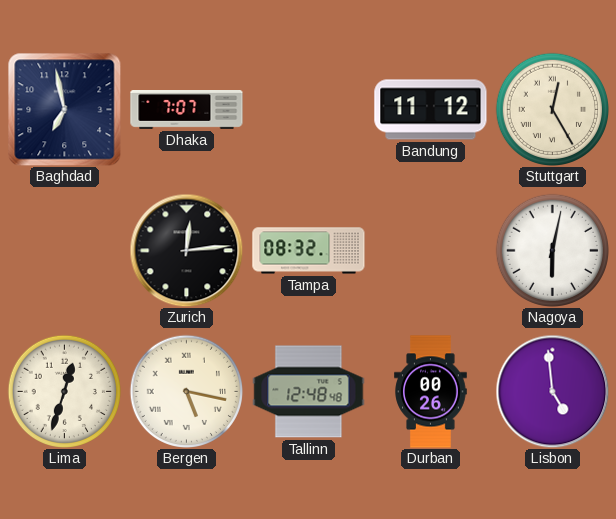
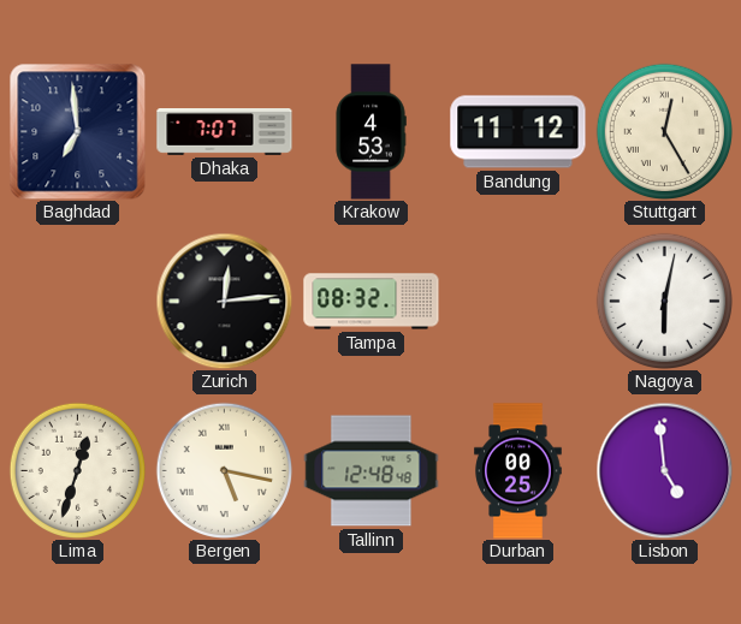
Baghdad: 6:58 -> 6:59 (77, 131)
Krakow: none -> 4:53 (370, 132)
Durban: 00:26 -> 00:25 (518, 471)
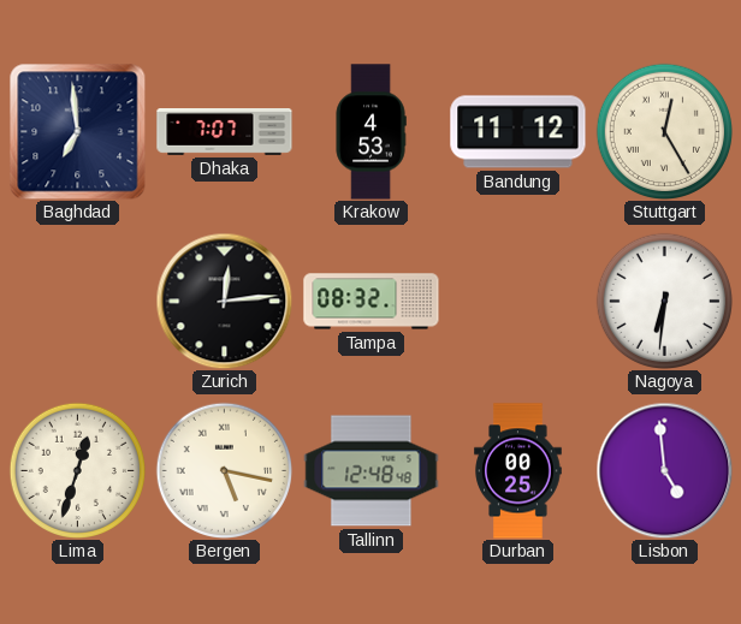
Nagoya: 6:02 -> 6:31 (664, 301)
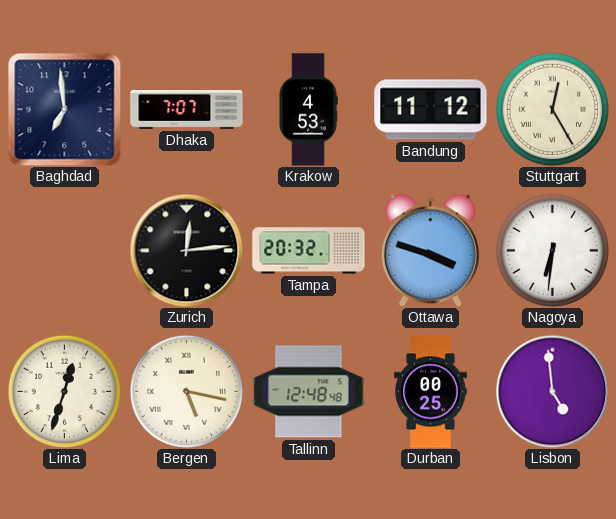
Tampa: 08:32 -> 20:32 (309, 251)
Ottawa: none -> 3:48 (430, 250)
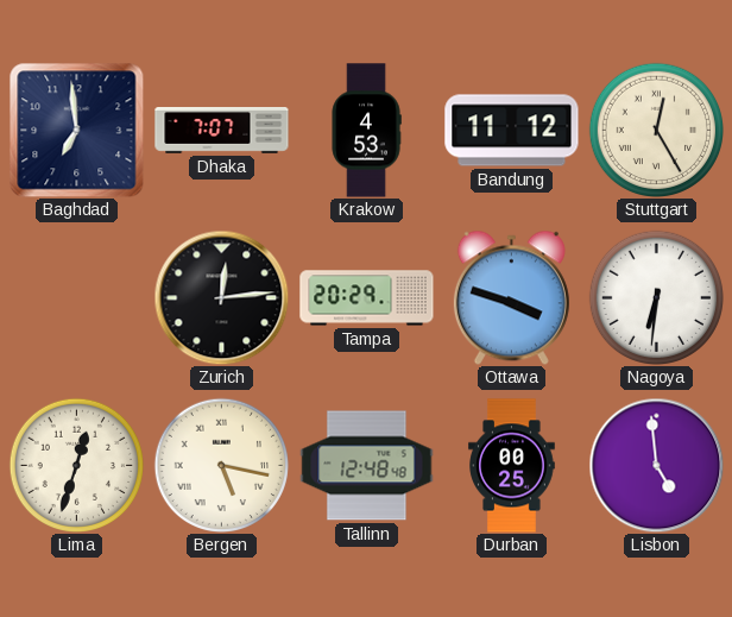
Tampa: 20:32 -> 20:29 (367, 298)
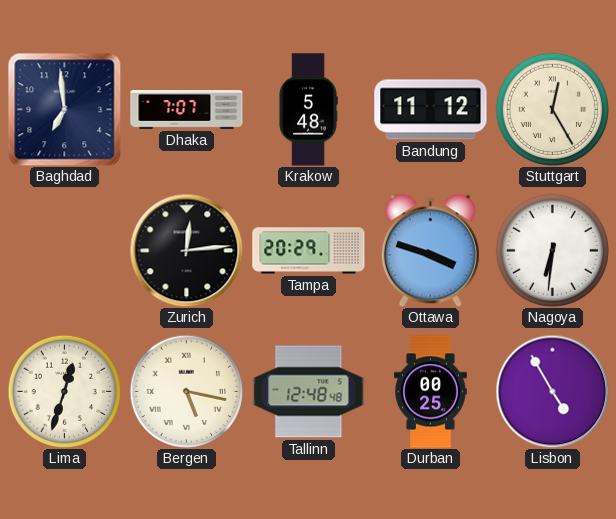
Krakow: 4:53 -> 5:48 (308, 110)
Lisbon: 4:59 -> 4:55 (552, 391)
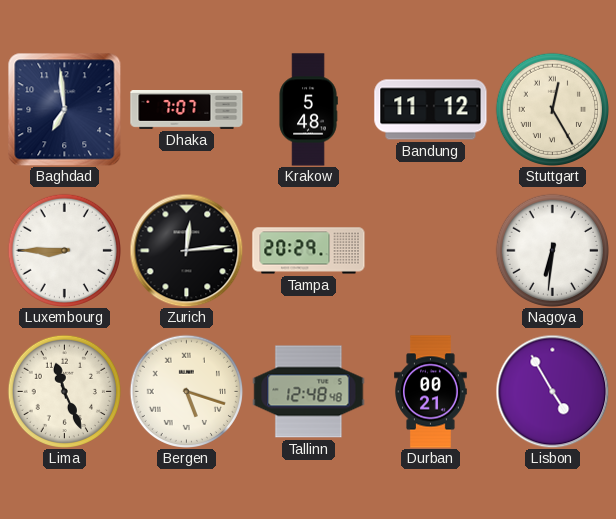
Luxembourg: none -> 8:45 (64, 250)
Ottawa: 3:48 -> none (430, 250)
Lima: 12:33 -> 11:26 (64, 391)
Bergen: 5:17 -> 5:18 (186, 391)
Durban: 00:25 -> 00:21 (431, 392)
